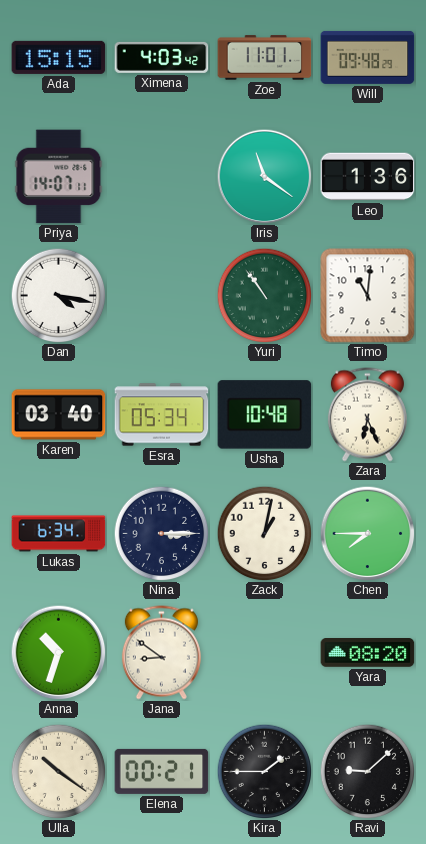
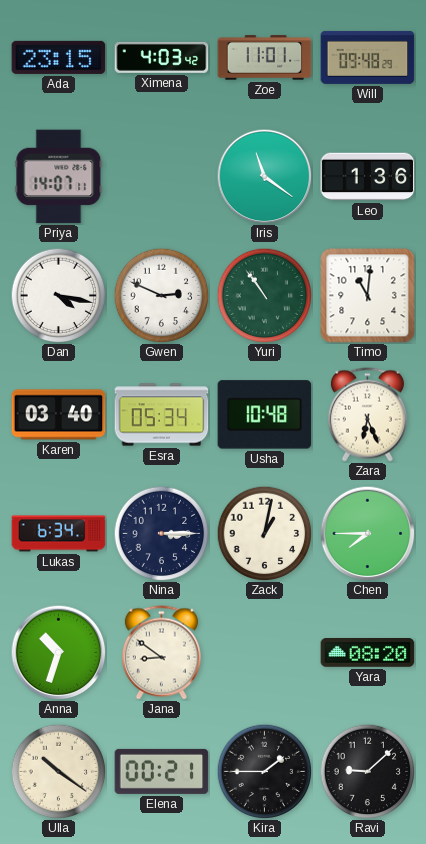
Ada: 15:15 -> 23:15 (59, 57)
Gwen: none -> 2:49 (161, 295)
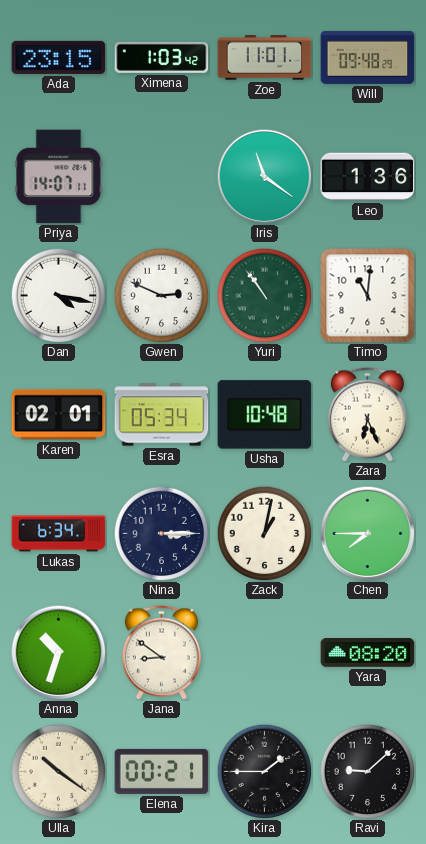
Ximena: 4:03 -> 1:03 (162, 57)
Karen: 03:40 -> 02:01 (59, 415)
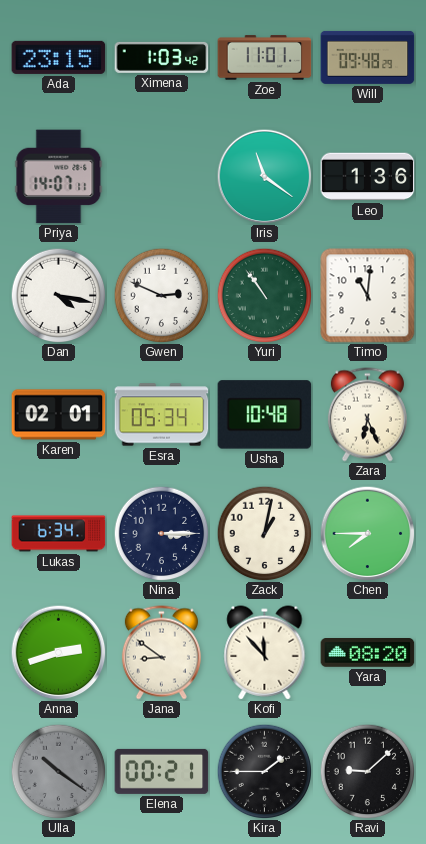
Anna: 10:33 -> 2:42 (58, 652)
Kofi: none -> 11:53 (265, 653)
Ulla dial: cream -> grey (58, 771)
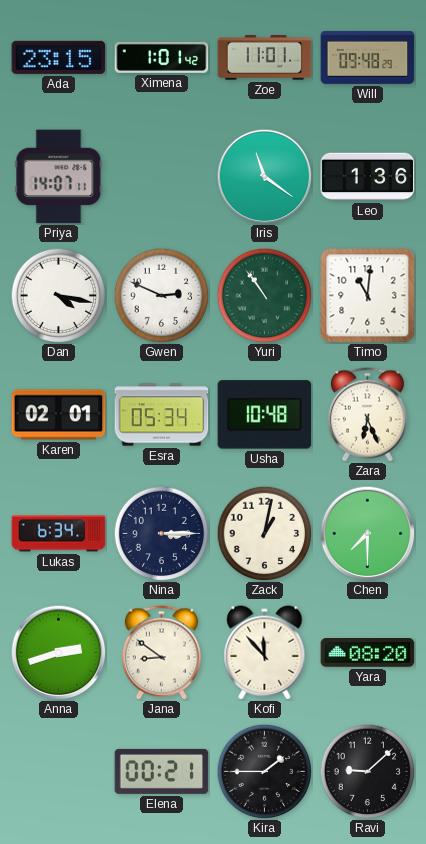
Ximena: 1:03 -> 1:01 (162, 57)
Chen: 7:45 -> 7:30 (367, 533)
Ulla: 10:21 -> none (58, 771)
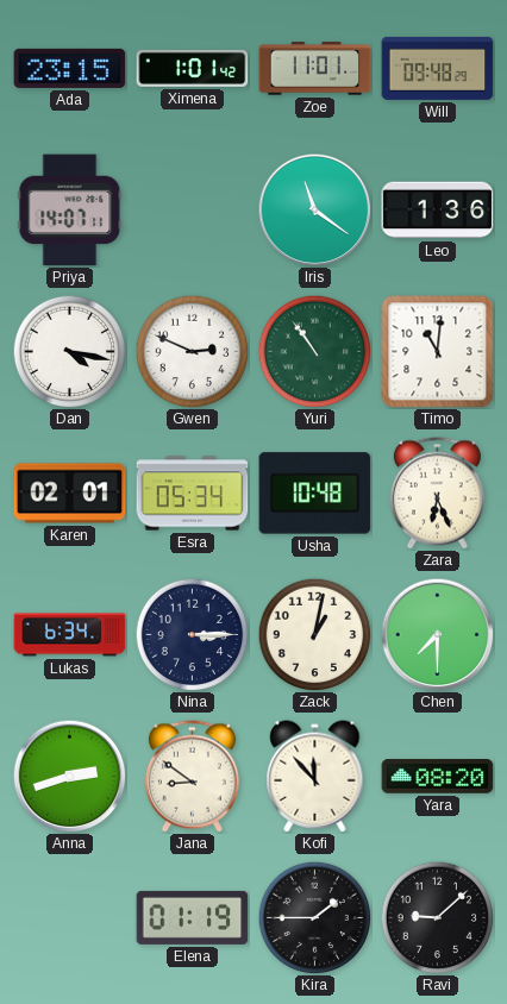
Elena: 00:21 -> 01:19 (193, 917)
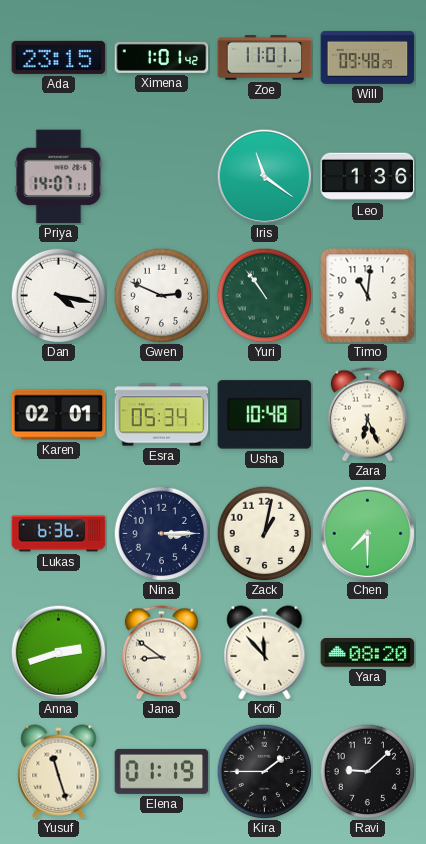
Lukas: 6:34 -> 6:36 (59, 534)
Yusuf: none -> 11:27 (59, 772)
